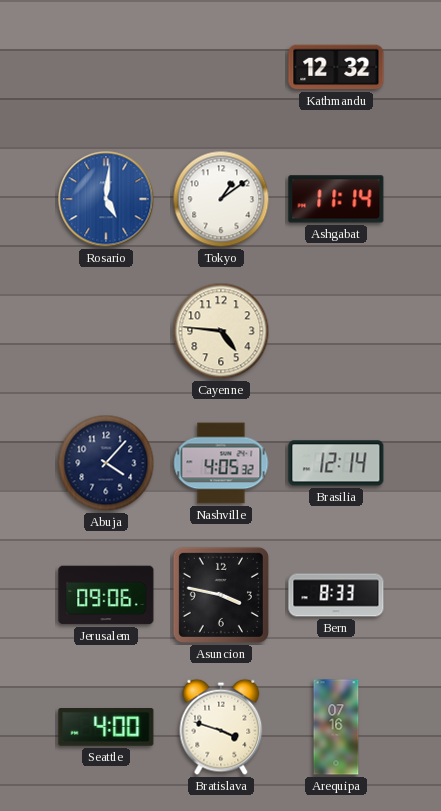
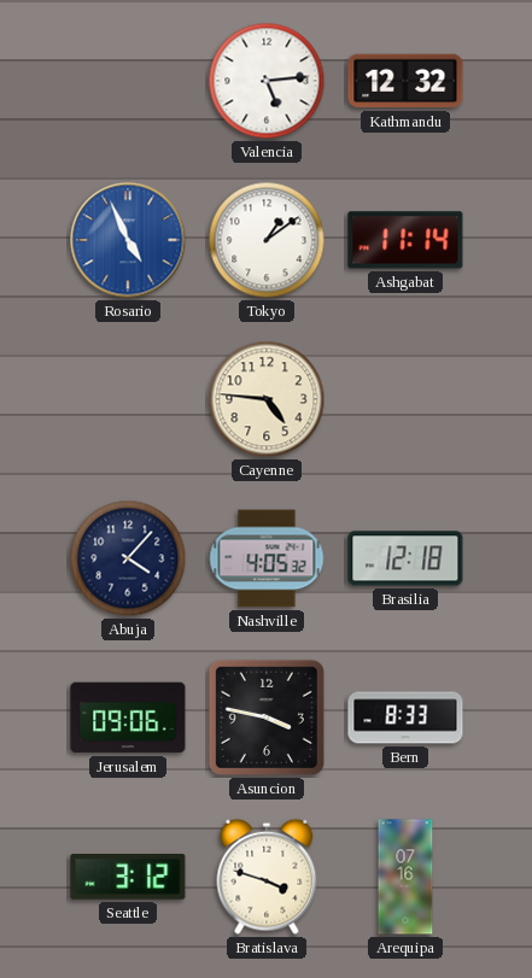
Valencia: none -> 5:14 (267, 81)
Rosario: 5:01 -> 4:56 (128, 240)
Brasilia: 12:14 -> 12:18 (405, 558)
Seattle: 4:00 -> 3:12 (128, 878)
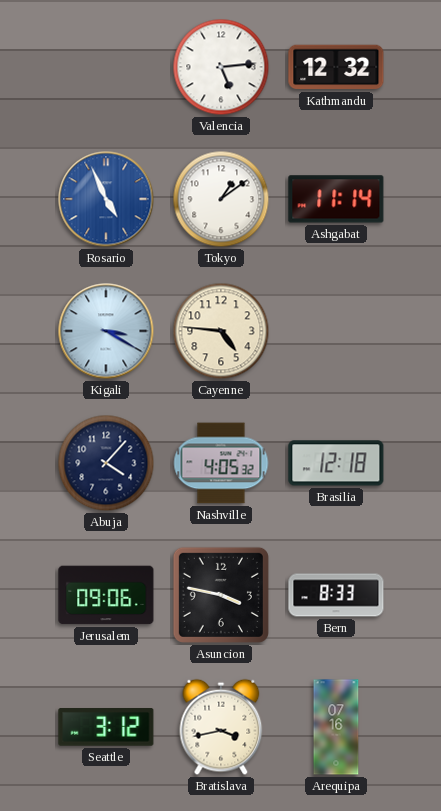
Kigali: none -> 3:20 (106, 331)
Bratislava: 3:48 -> 3:43 (221, 727)
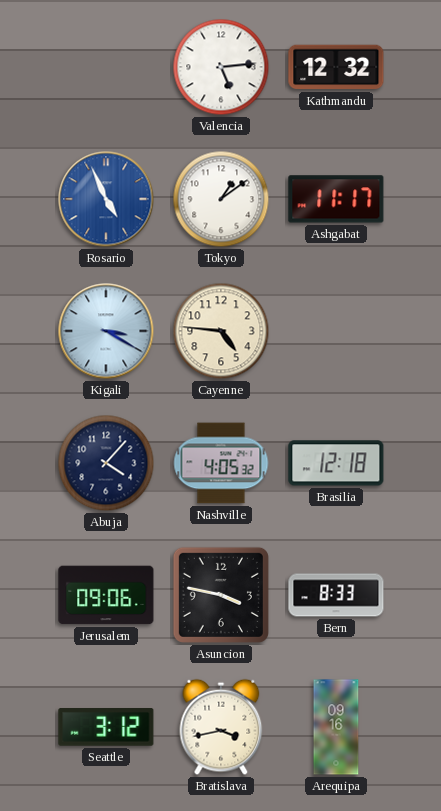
Ashgabat: 11:14 -> 11:17 (336, 199)
Arequipa: 07:16 -> 09:16 (336, 727)
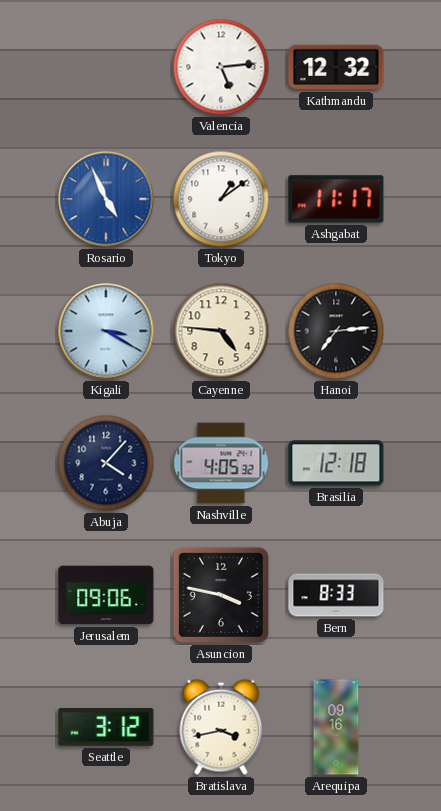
Hanoi: none -> 7:14 (336, 331)
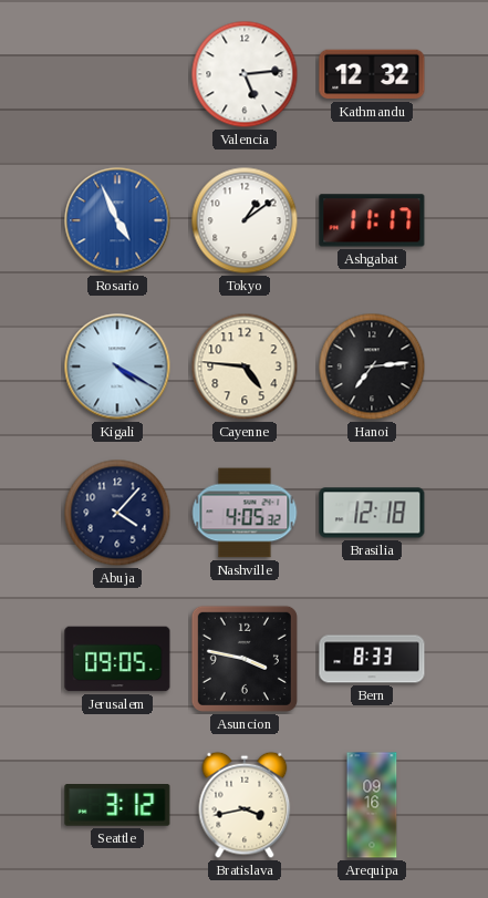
Kigali: 3:20 -> 4:20 (117, 367)
Jerusalem: 09:06 -> 09:05 (117, 659)
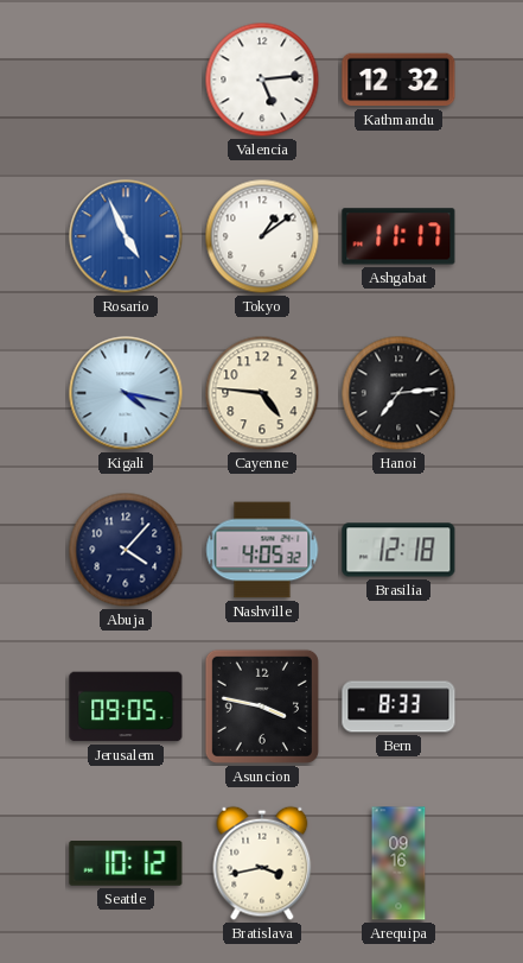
Kigali: 4:20 -> 4:17 (126, 393)
Seattle: 3:12 -> 10:12 (126, 864)
